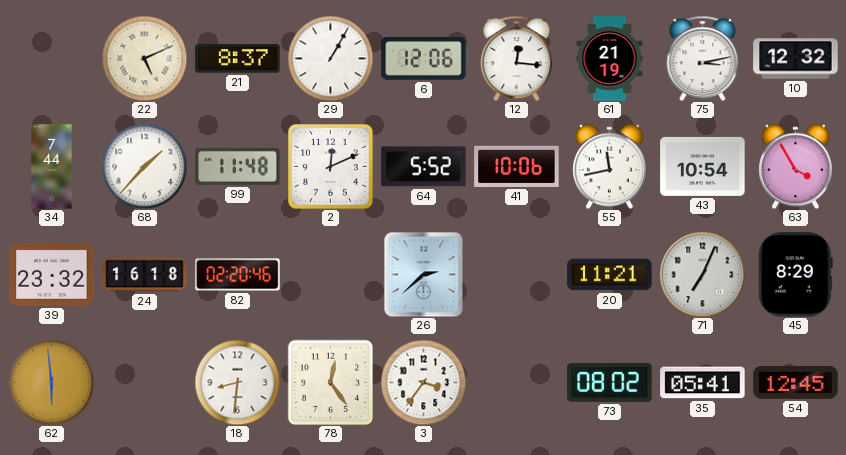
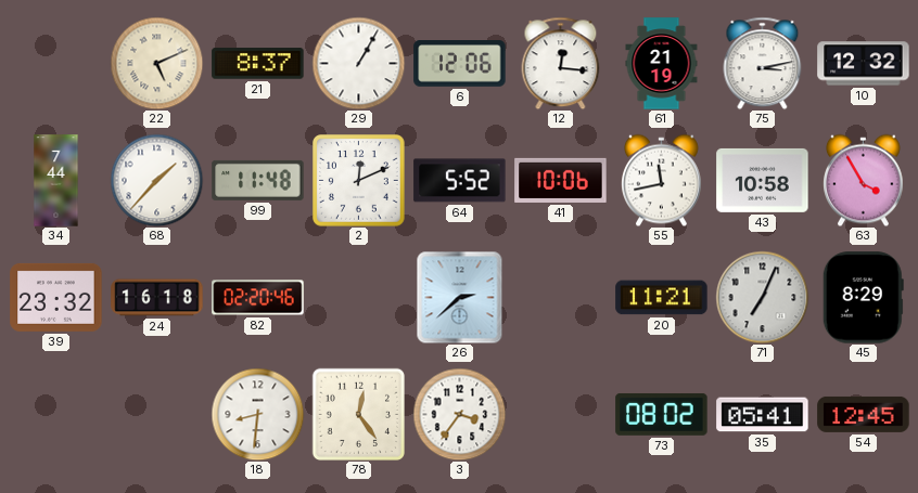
43: 10:54 -> 10:58 (763, 180)
62: 5:59 -> none (51, 382)
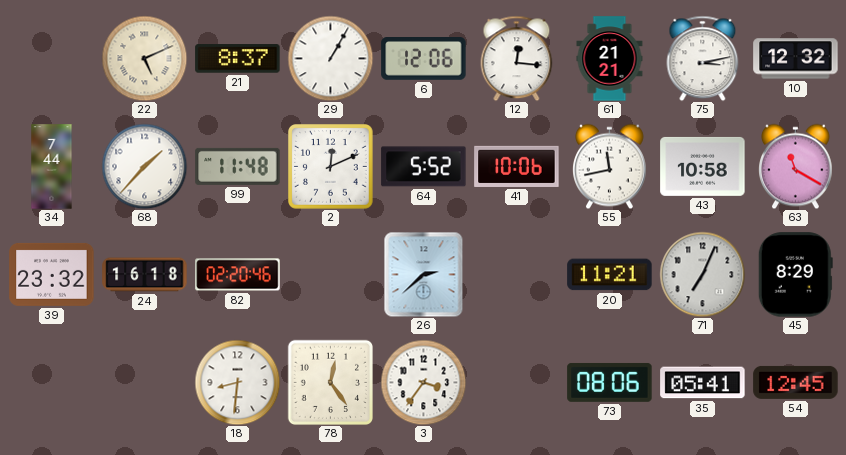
61: 21:19 -> 21:21 (610, 59)
63: 3:55 -> 11:20 (796, 166)
73: 08:02 -> 08:06 (610, 382)
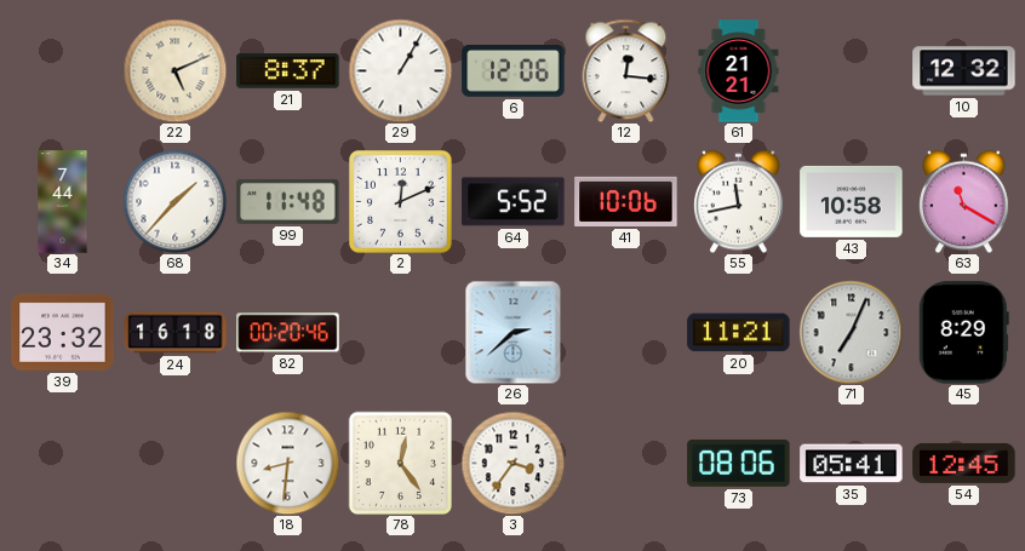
75: 3:13 -> none (703, 58)
82: 02:20 -> 00:20 (288, 333)
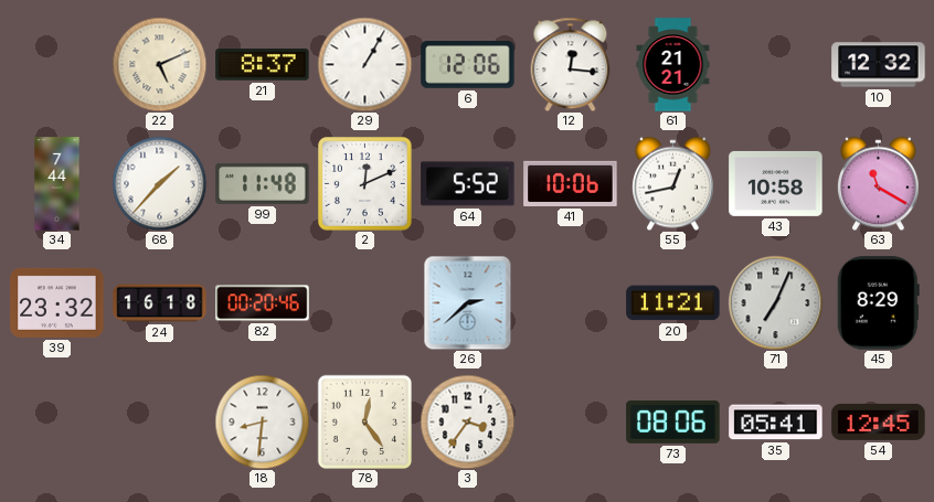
55: 11:43 -> 12:43 (673, 183)
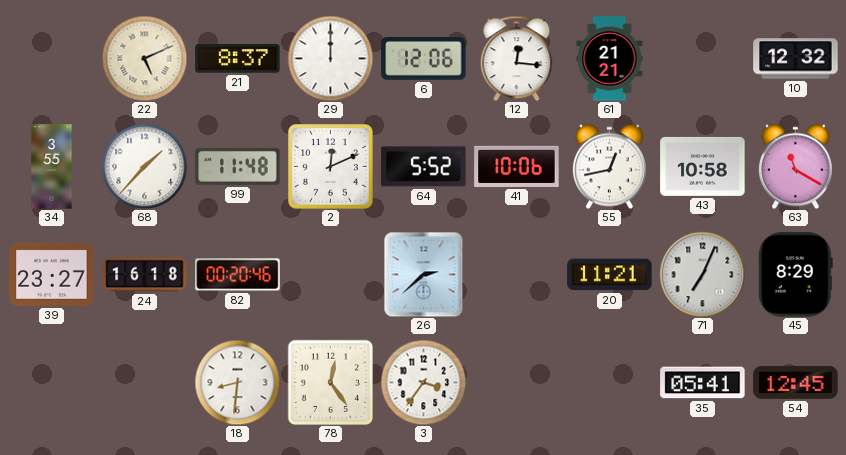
29: 1:05 -> 12:00 (330, 58)
34: 7:44 -> 3:55 (52, 167)
39: 23:32 -> 23:27 (52, 274)
73: 08:06 -> none (673, 421)
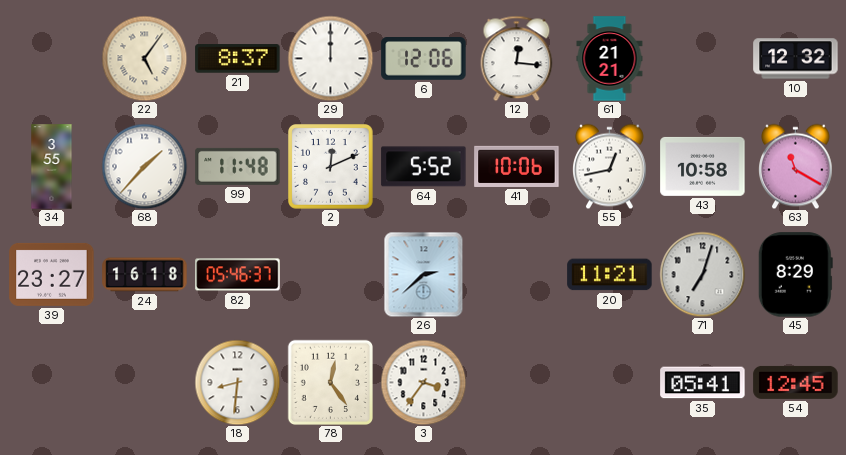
22: 5:11 -> 5:06 (144, 58)
82: 00:20 -> 05:46 (238, 275)
71: 7:04 -> 7:03 (702, 274)
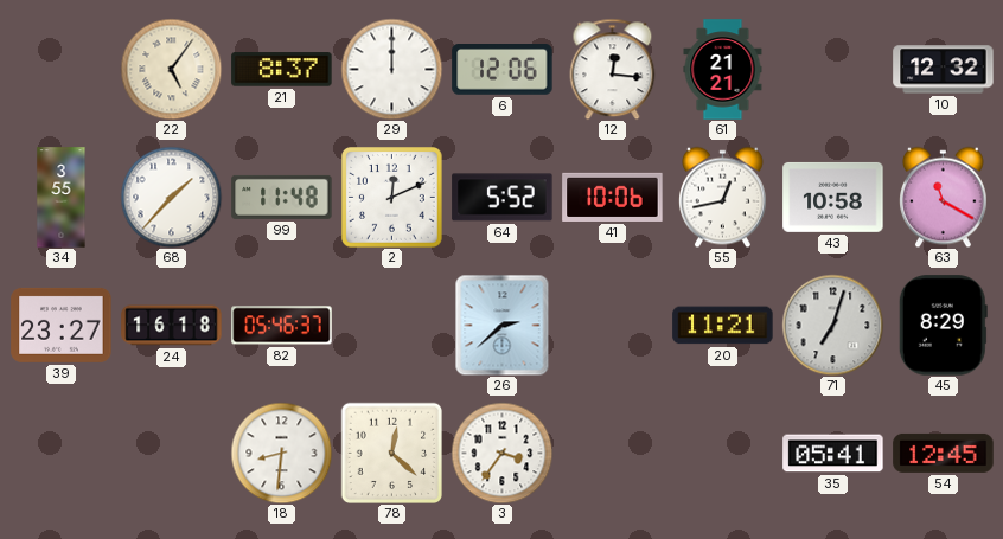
78: 12:24 -> 12:22 (391, 453)
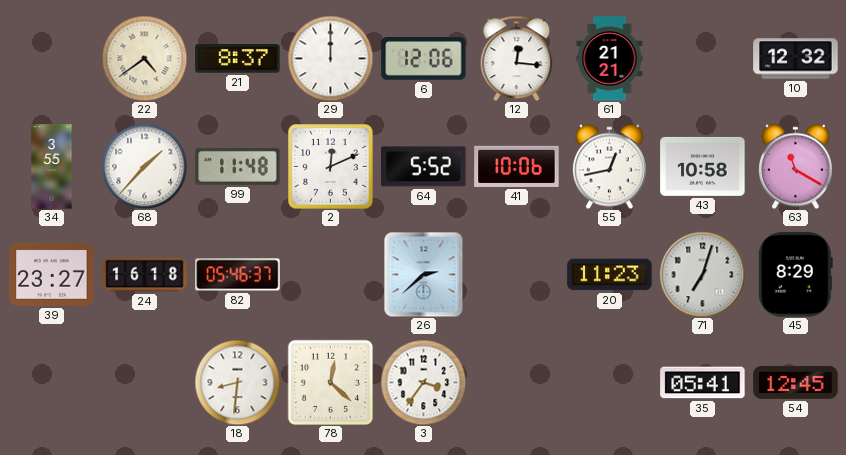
22: 5:06 -> 4:39 (144, 58)
20: 11:21 -> 11:23 (610, 275)
